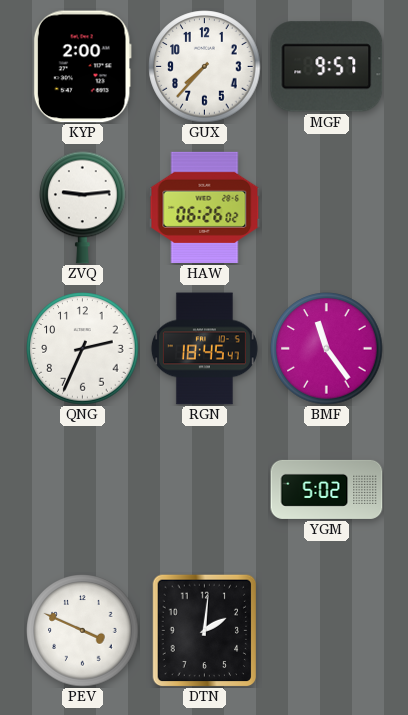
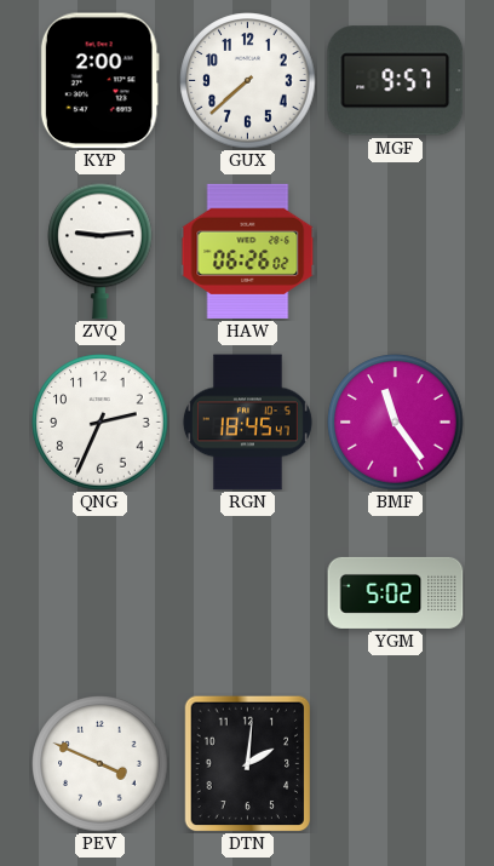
GUX: 7:37 -> 7:38 (248, 81)
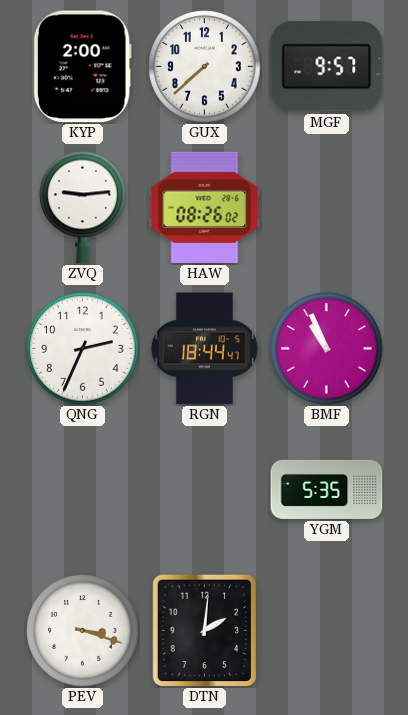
HAW: 06:26 -> 08:26 (205, 207)
RGN: 18:45 -> 18:44 (204, 349)
BMF: 11:24 -> 10:56 (327, 349)
YGM: 5:02 -> 5:35 (327, 489)
PEV: 3:49 -> 3:18 (83, 631)
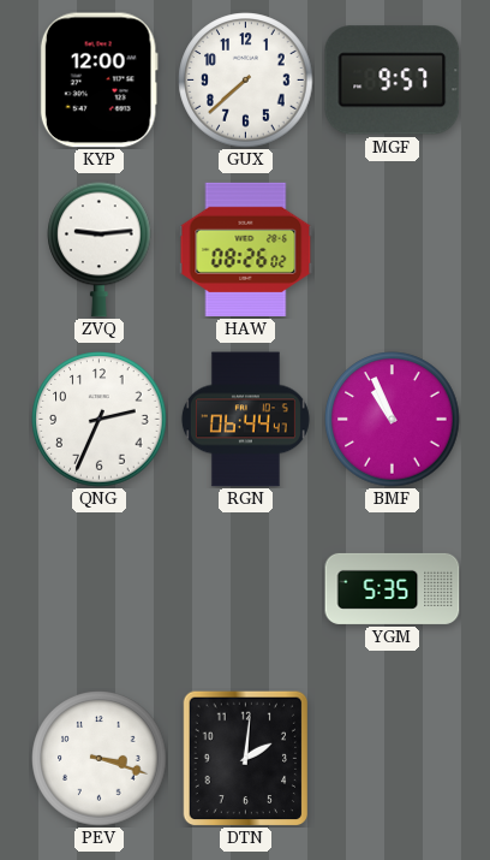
KYP: 2:00 -> 12:00 (98, 81)
RGN: 18:44 -> 06:44 (245, 420)
